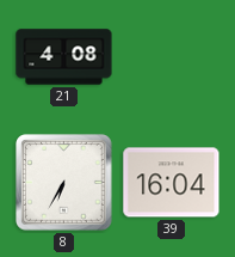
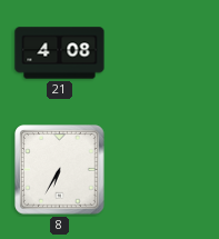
39: 16:04 -> none (172, 183)
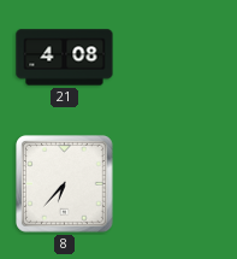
8: 6:35 -> 6:37 (65, 184)
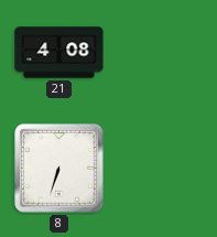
8: 6:37 -> 6:33 (59, 169)
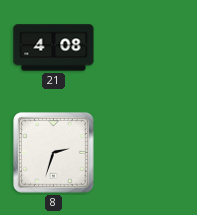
8: 6:33 -> 2:33 (54, 153)
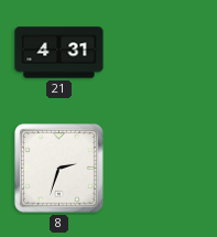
21: 4:08 -> 4:31 (59, 53)
